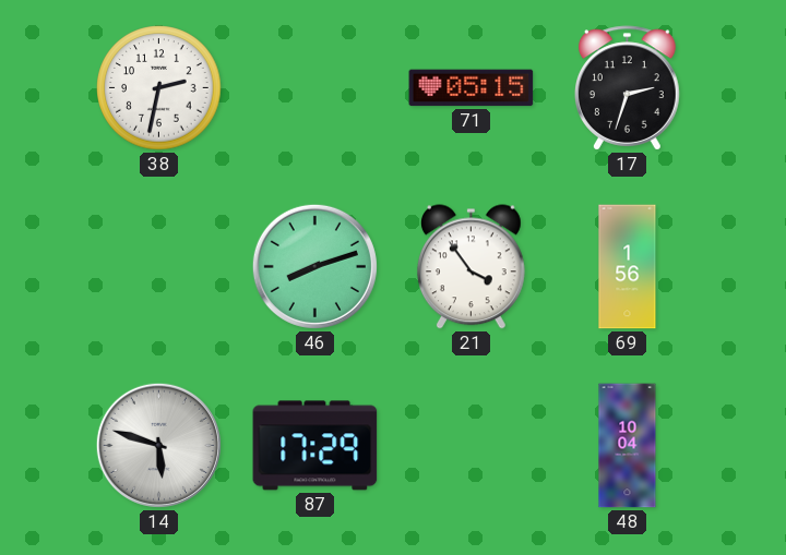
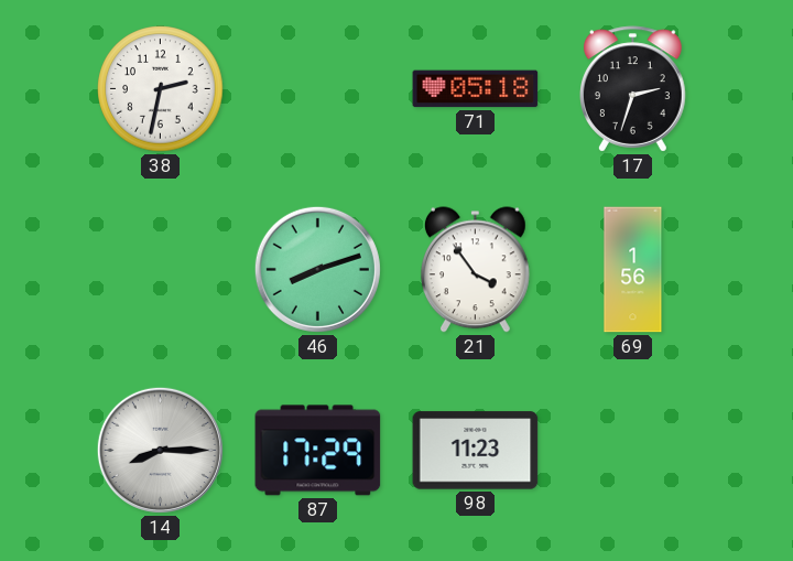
71: 05:15 -> 05:18 (476, 89)
14: 5:48 -> 8:15 (160, 450)
98: none -> 11:23 (476, 451)
48: 10:04 -> none (628, 446)
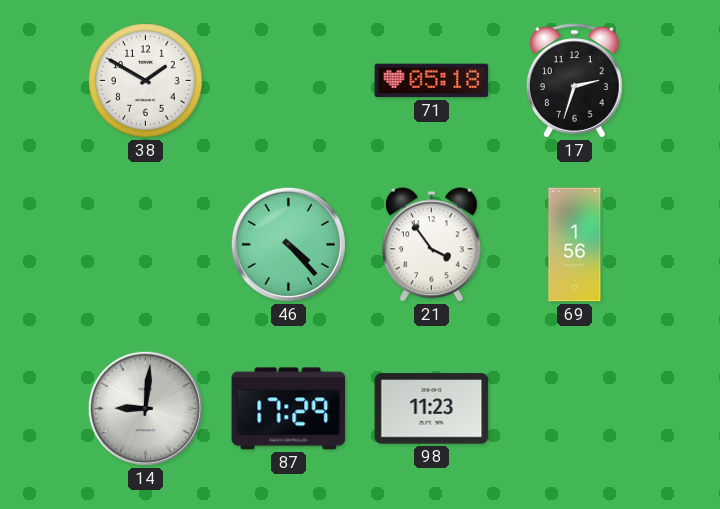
38: 2:32 -> 1:50 (146, 81)
46: 8:12 -> 4:23 (288, 244)
14: 8:15 -> 9:01 (145, 408)
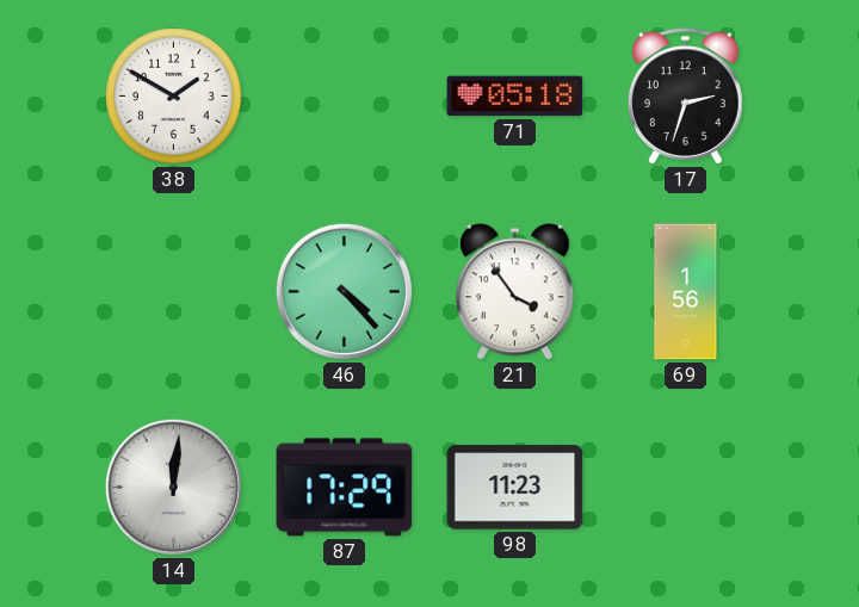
14: 9:01 -> 12:01 (173, 487)
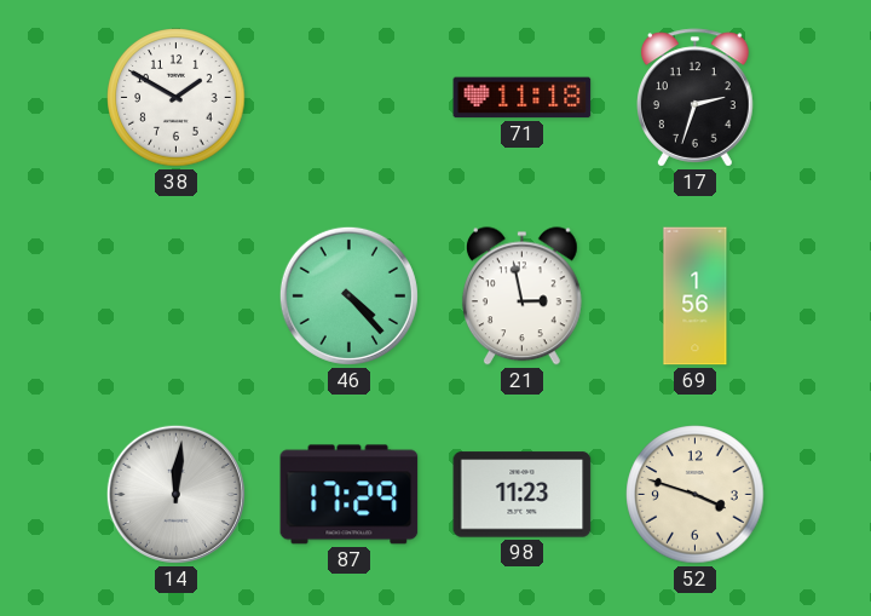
71: 05:18 -> 11:18 (523, 98)
21: 3:54 -> 2:58 (521, 297)
52: none -> 3:48 (696, 495)
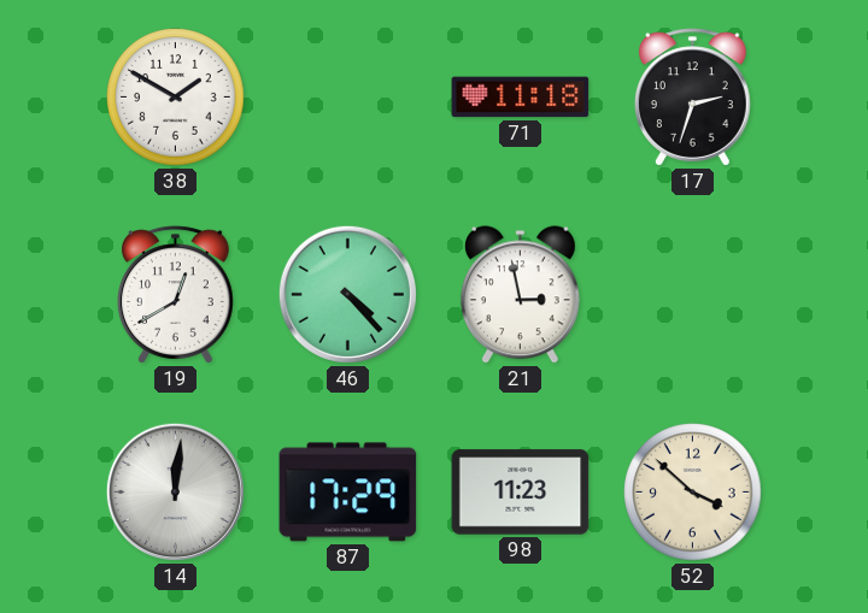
19: none -> 12:40 (176, 295)
69: 1:56 -> none (696, 297)
52: 3:48 -> 3:52 (693, 493)
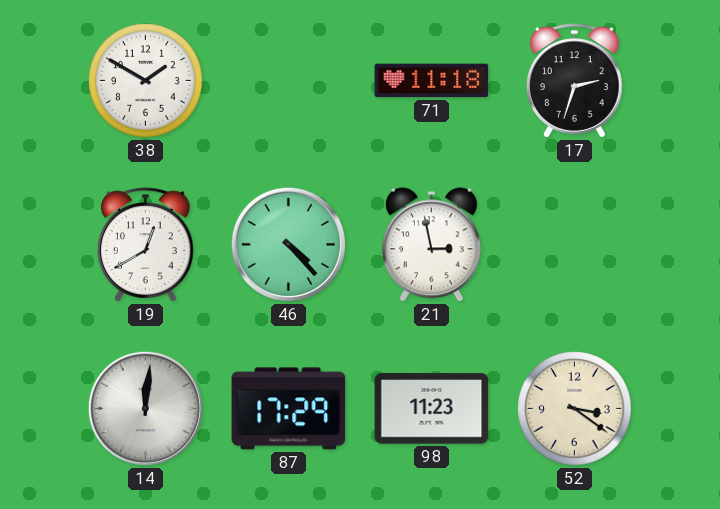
52: 3:52 -> 3:21 (575, 409)
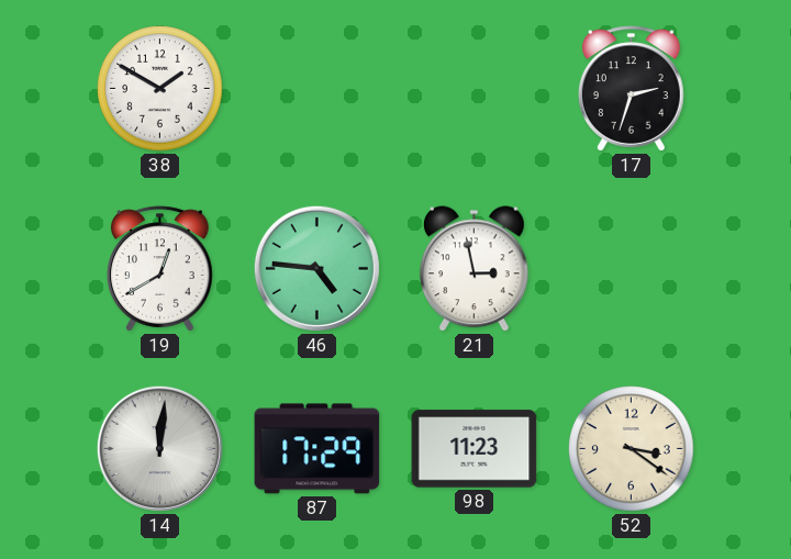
71: 11:18 -> none (432, 81)
46: 4:23 -> 4:46 (316, 268)
